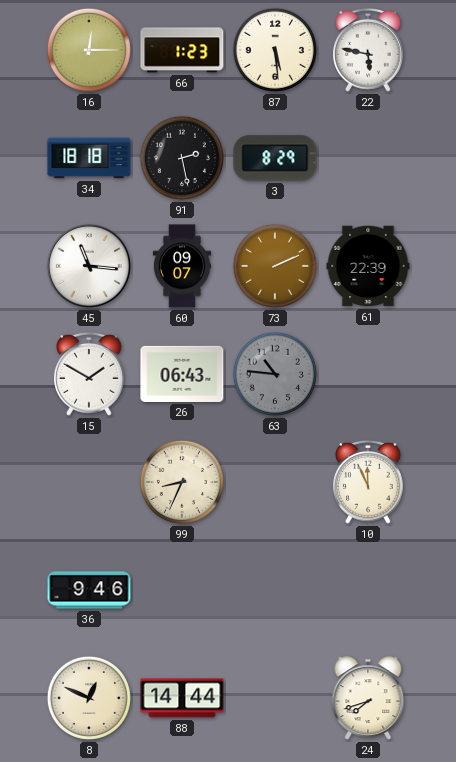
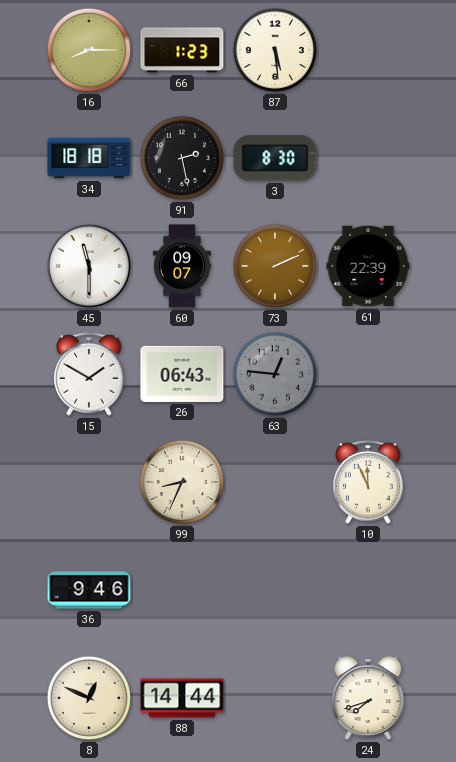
16: 12:15 -> 8:15 (89, 50)
22: 5:47 -> none (369, 50)
3: 8:29 -> 8:30 (275, 158)
45: 11:16 -> 11:30 (89, 266)
63: 10:46 -> 12:46 (275, 374)
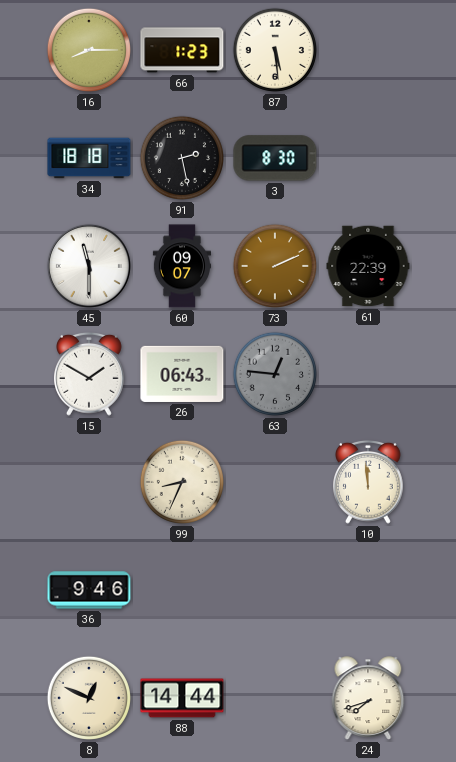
10: 11:56 -> 11:59 (369, 482)
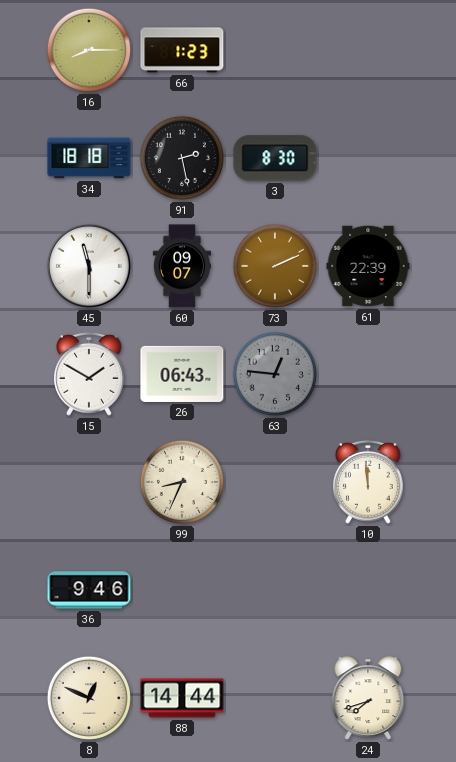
87: 5:29 -> none (275, 50)
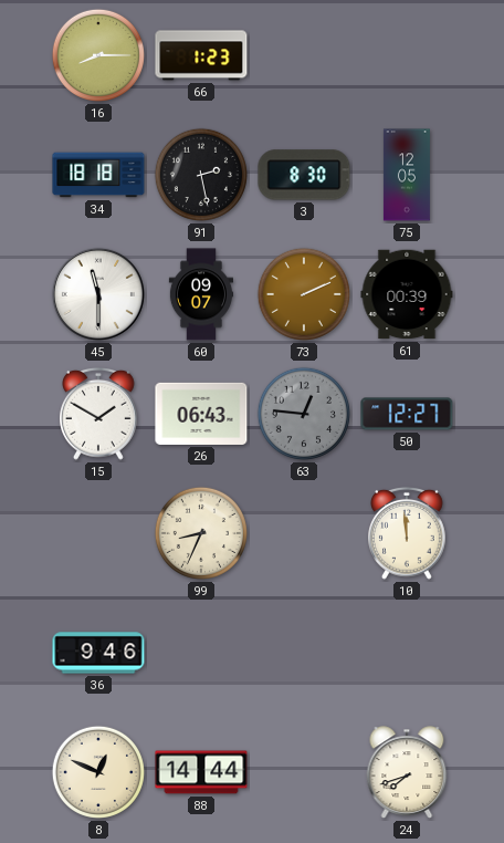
75: none -> 12:05 (407, 175)
61: 22:39 -> 00:39 (407, 294)
50: none -> 12:27 (407, 414)
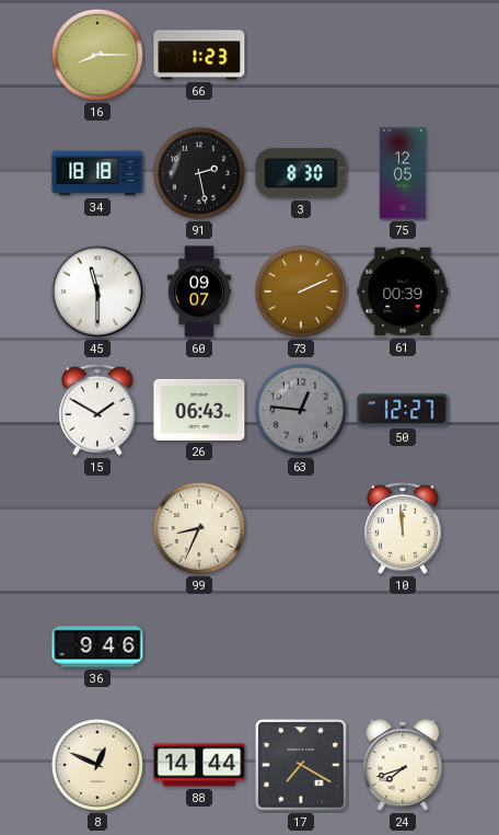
17: none -> 7:20 (301, 765)
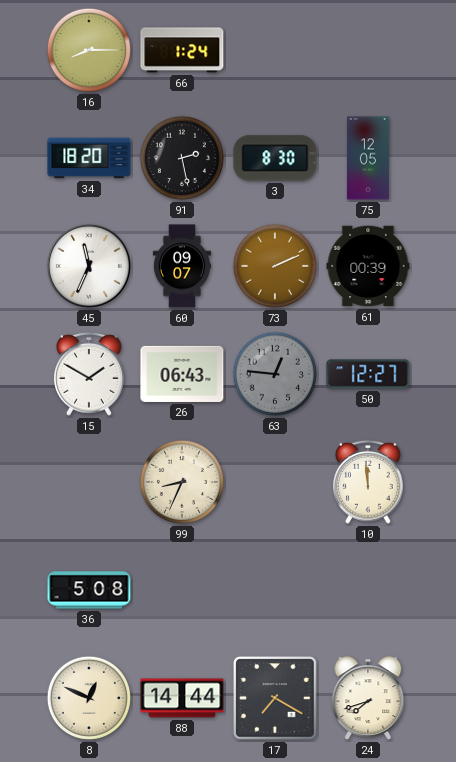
66: 1:23 -> 1:24 (182, 50)
34: 18:18 -> 18:20 (89, 158)
45: 11:30 -> 11:34 (89, 266)
36: 9:46 -> 5:08 (89, 590)
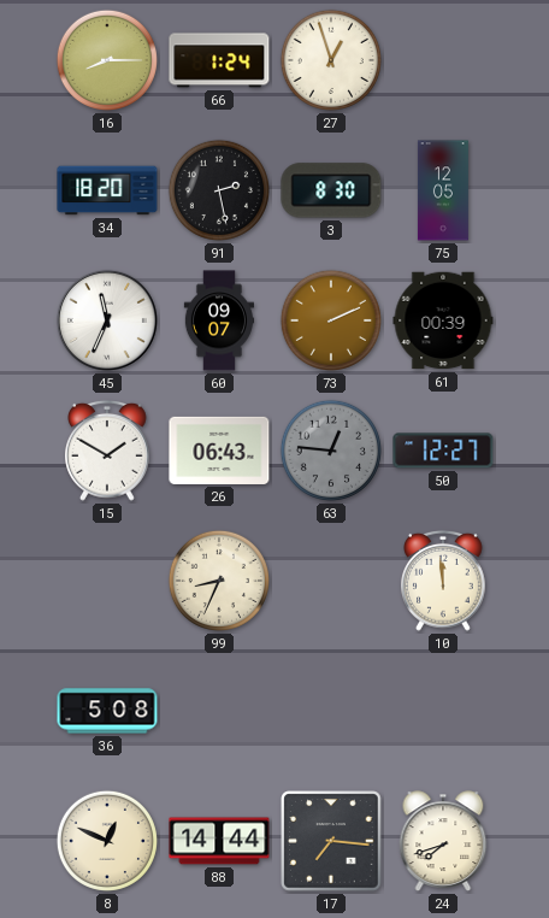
27: none -> 12:57 (331, 60)
17: 7:20 -> 7:16 (331, 841)
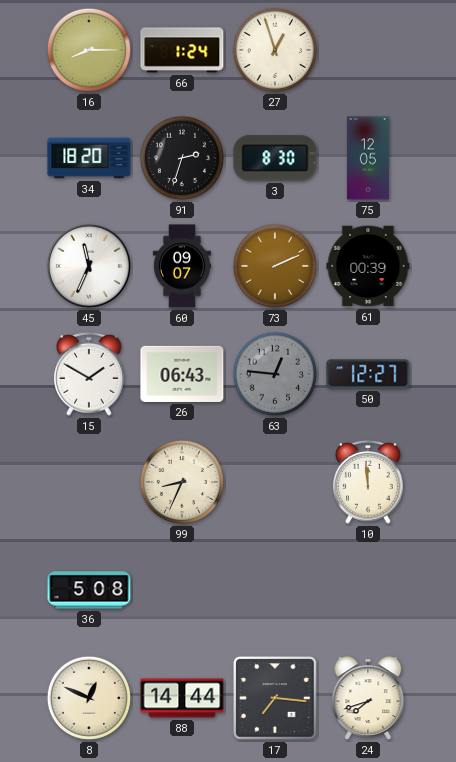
91: 2:28 -> 2:33 (182, 158)
